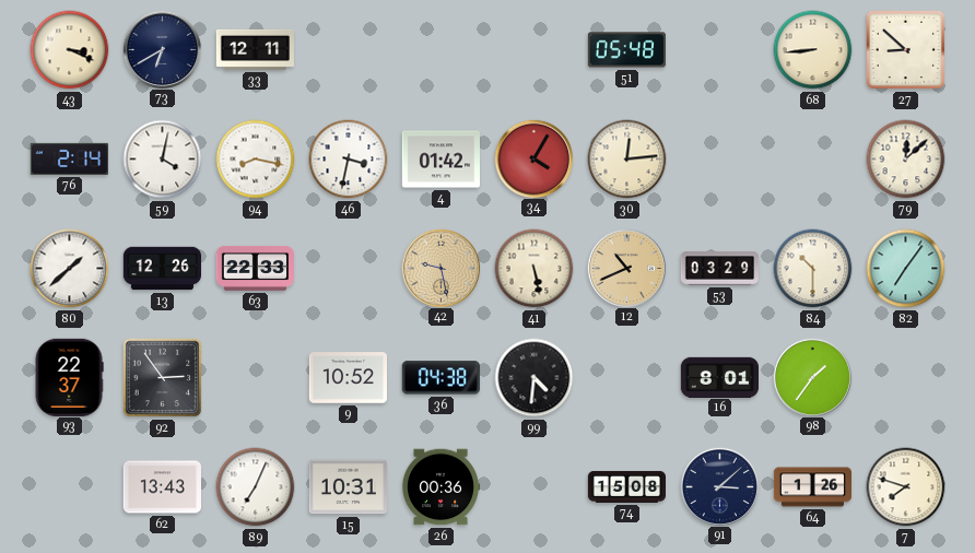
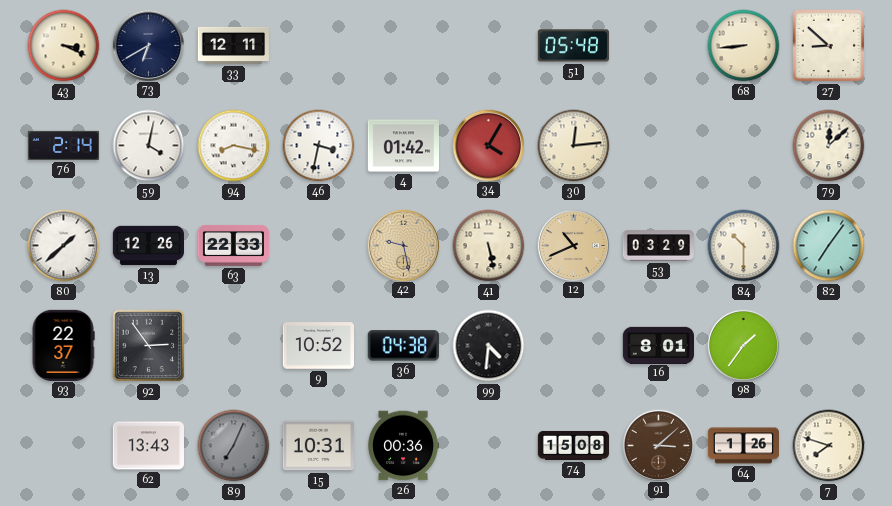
89 dial: white -> grey (234, 446)
91 dial: navy -> brown (658, 445)
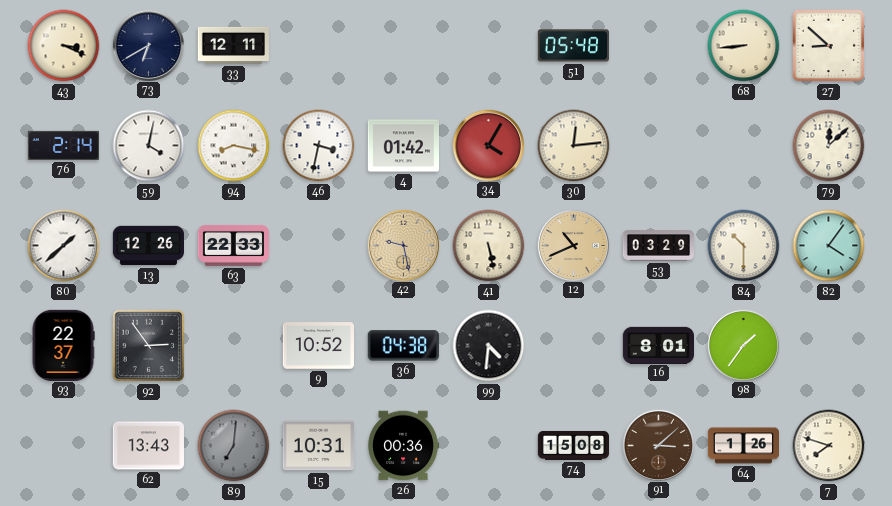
82: 7:06 -> 4:06 (829, 246)
89: 7:04 -> 7:01 (234, 446)
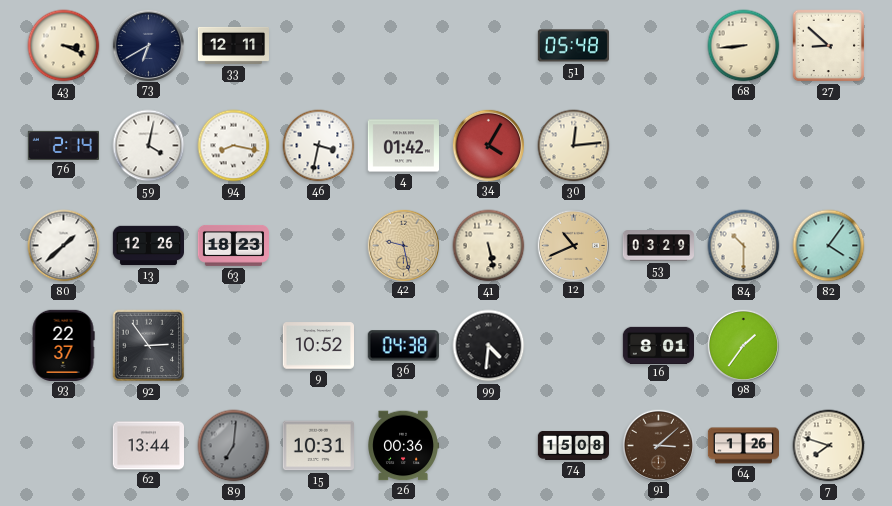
79: 12:08 -> none (829, 146)
63: 22:33 -> 18:23 (233, 245)
62: 13:43 -> 13:44 (148, 446)
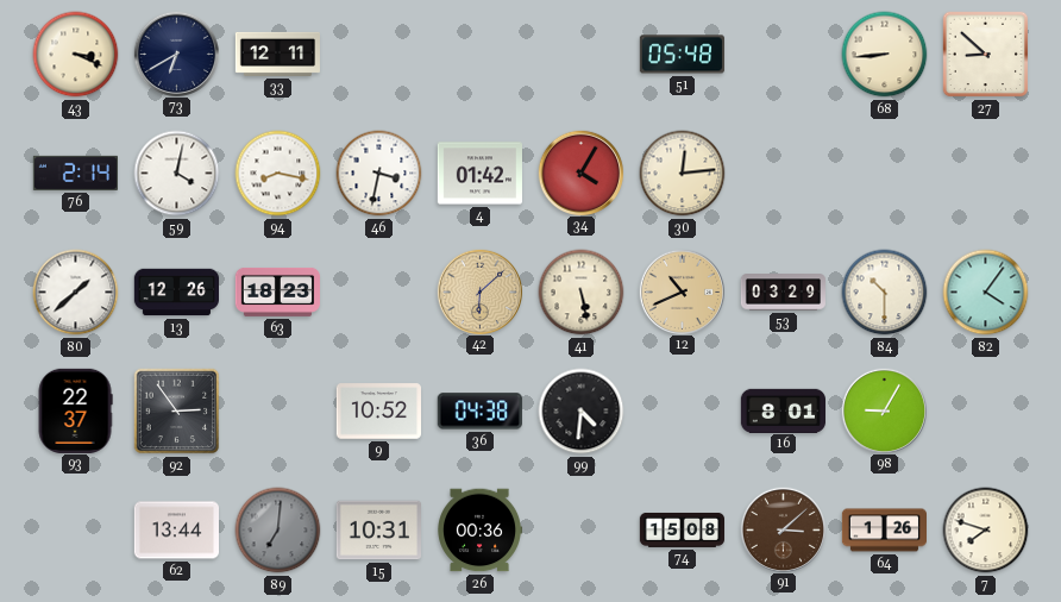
42: 9:28 -> 6:08 (479, 291)
98: 1:36 -> 9:05 (884, 410)
